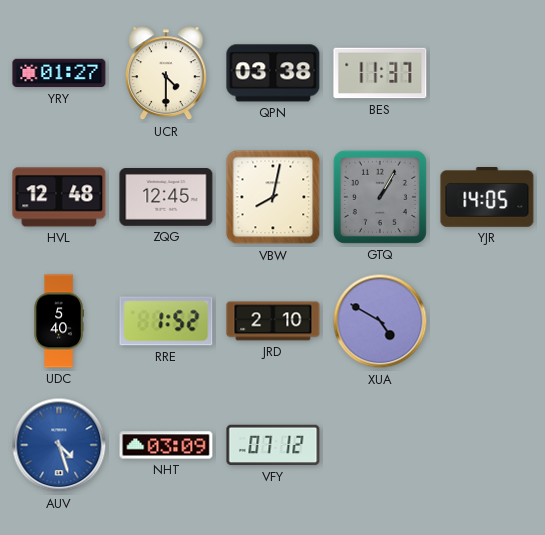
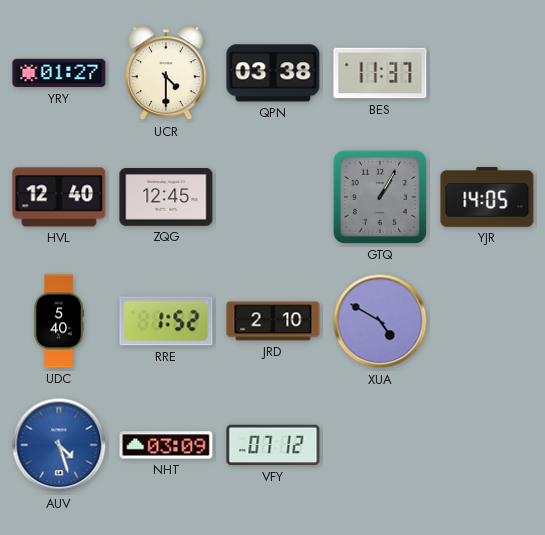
HVL: 12:48 -> 12:40 (59, 197)
VBW: 8:02 -> none (273, 197)
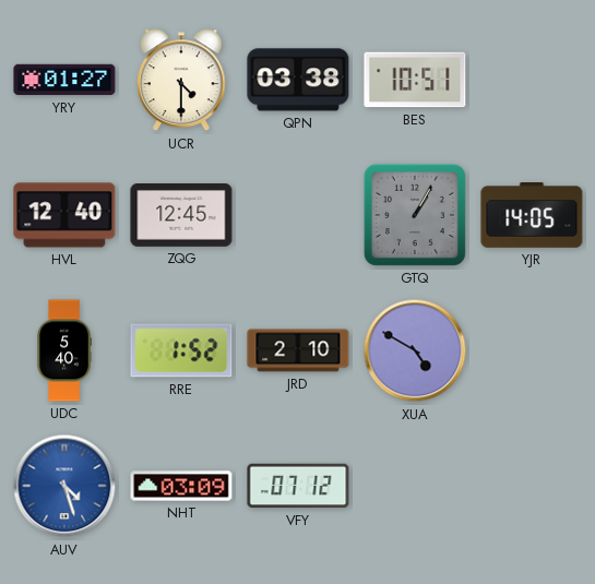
BES: 11:37 -> 10:51 (415, 80)
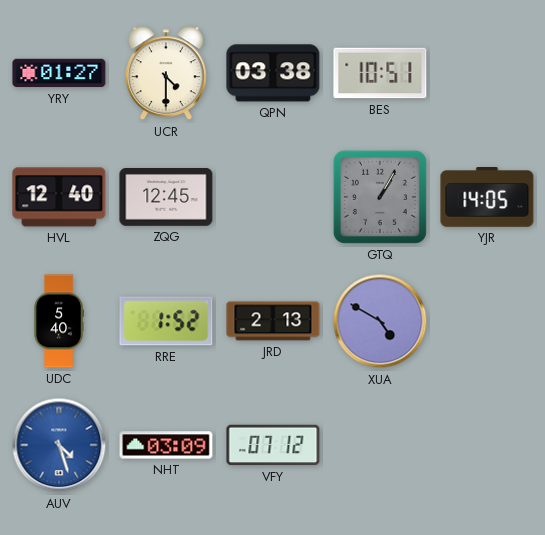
JRD: 2:10 -> 2:13 (273, 321)
